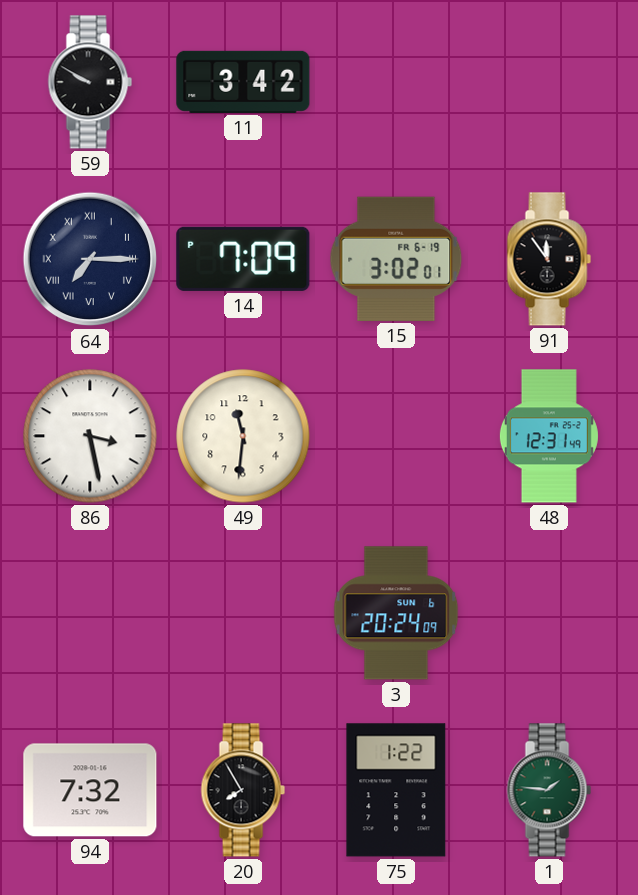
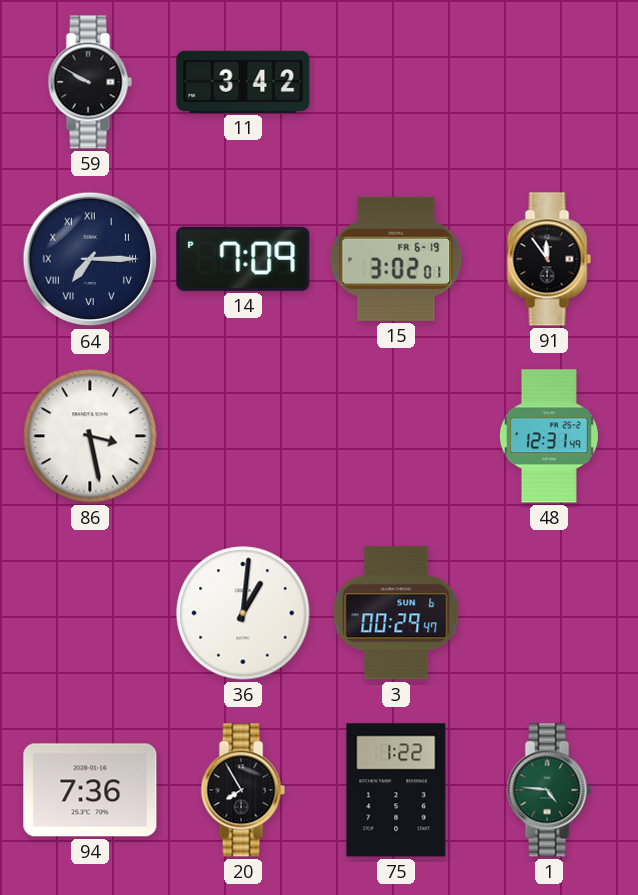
49: 11:31 -> none (243, 436)
36: none -> 1:01 (243, 613)
3: 20:24 -> 00:29 (396, 613)
94: 7:32 -> 7:36 (90, 790)
1: 1:46 -> 4:46 (549, 790)
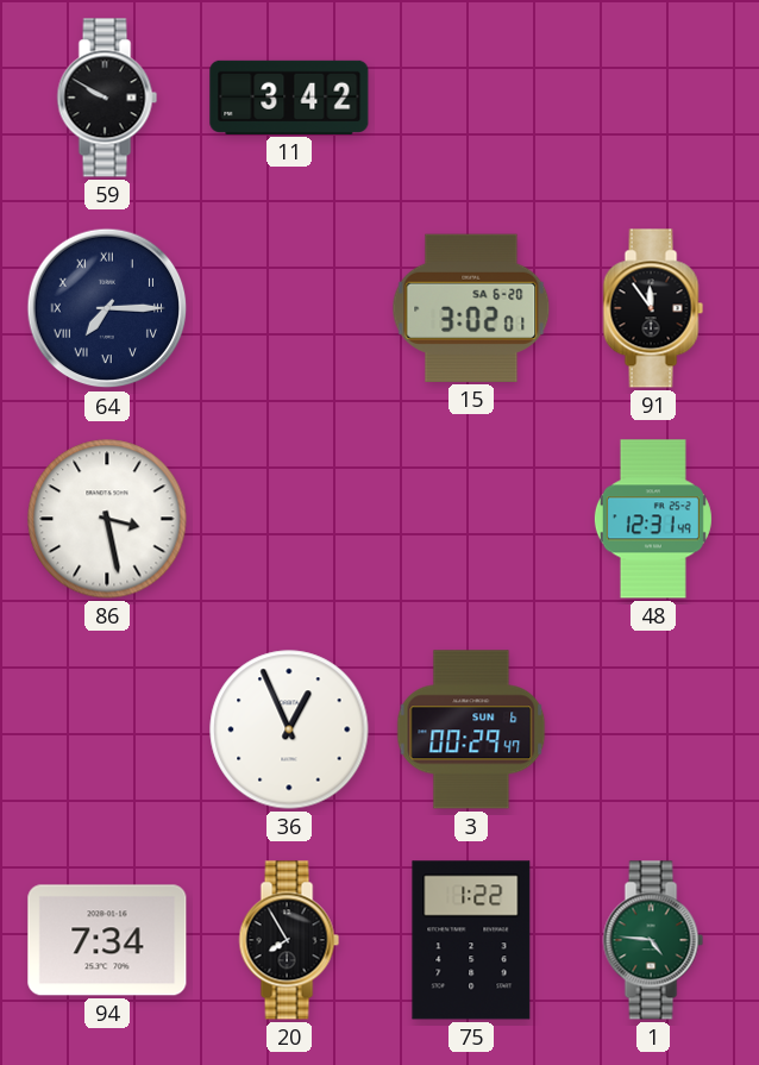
14: 7:09 -> none (243, 259)
15 date: FR 6-19 -> SA 6-20 (471, 308)
36: 1:01 -> 12:56 (289, 729)
94: 7:36 -> 7:34 (107, 940)
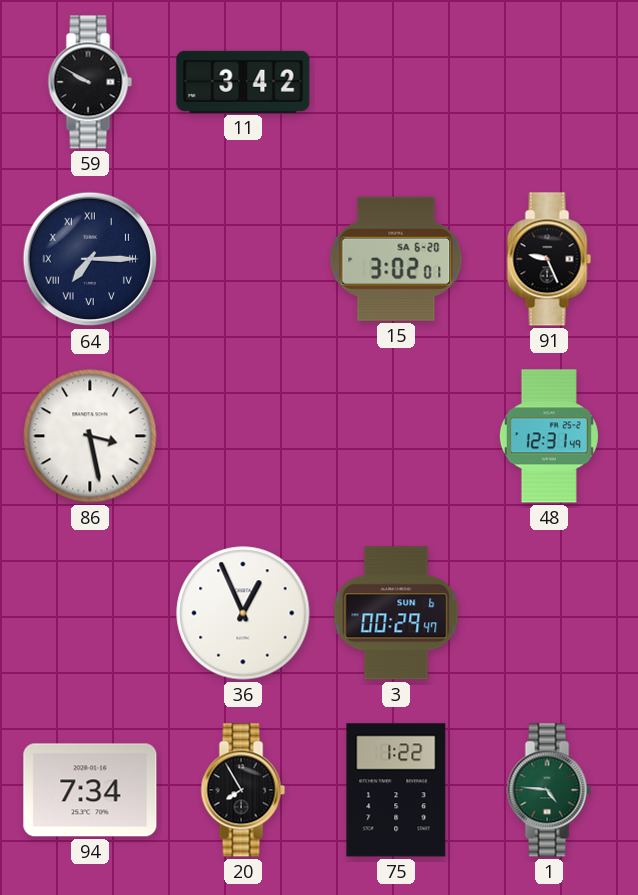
91: 11:54 -> 9:26 (549, 259)
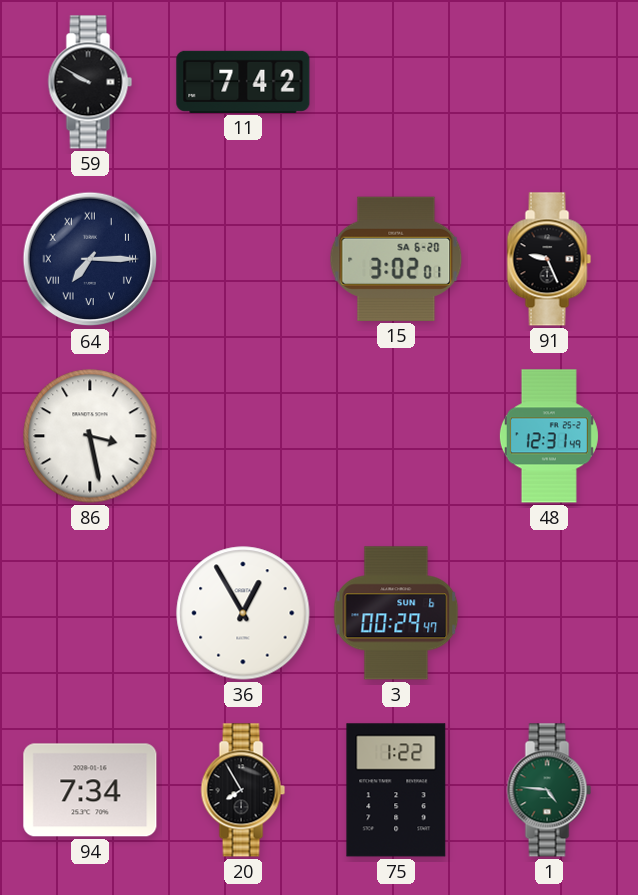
11: 3:42 -> 7:42 (243, 82)
36: 12:56 -> 12:55 (243, 613)
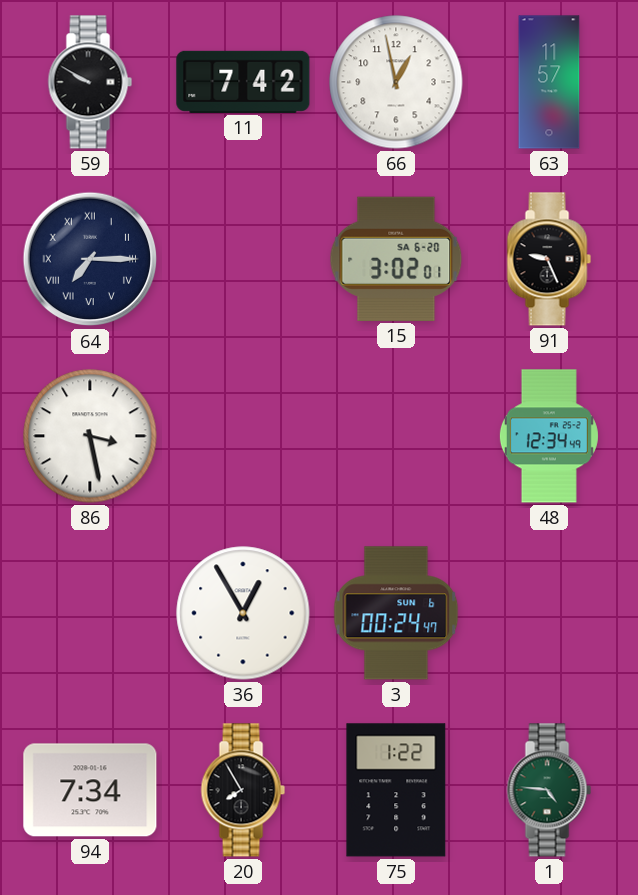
66: none -> 12:58 (396, 82)
63: none -> 11:57 (549, 82)
48: 12:31 -> 12:34 (549, 436)
3: 00:29 -> 00:24 (396, 613)
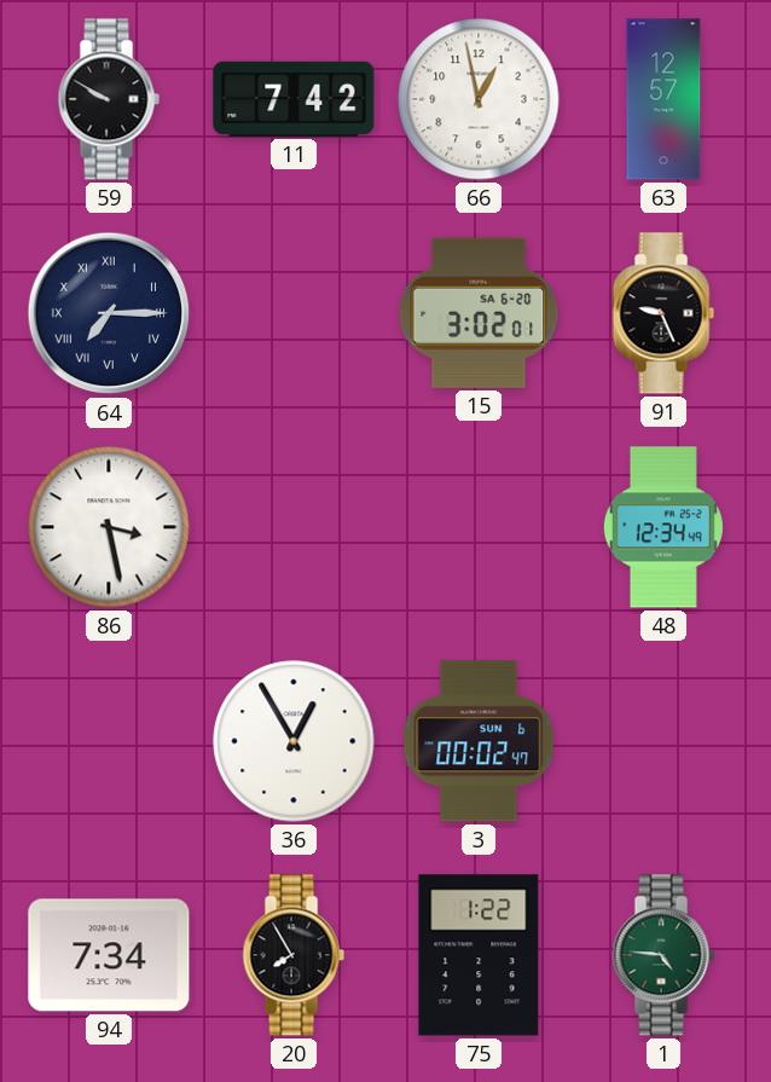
63: 11:57 -> 12:57 (663, 99)
3: 00:24 -> 00:02 (479, 741)
